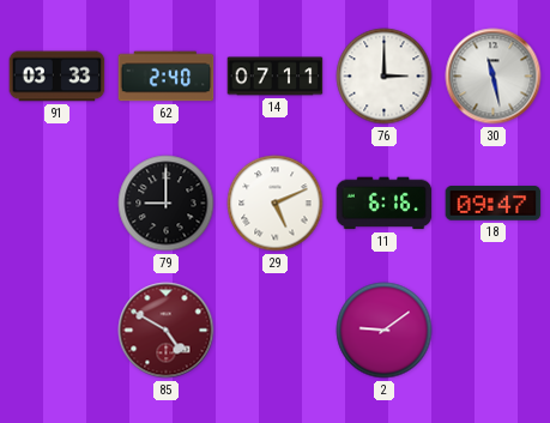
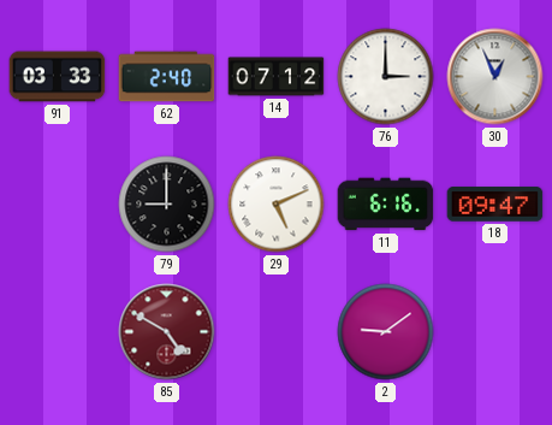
14: 07:11 -> 07:12 (277, 77)
30: 11:28 -> 12:56 (495, 77)
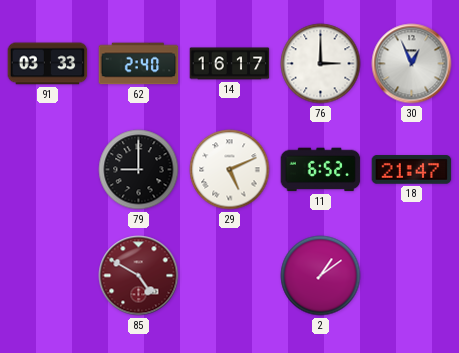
14: 07:12 -> 16:17 (230, 64)
11: 6:16 -> 6:52 (321, 170)
18: 09:47 -> 21:47 (412, 170)
2: 9:09 -> 1:09 (321, 276)
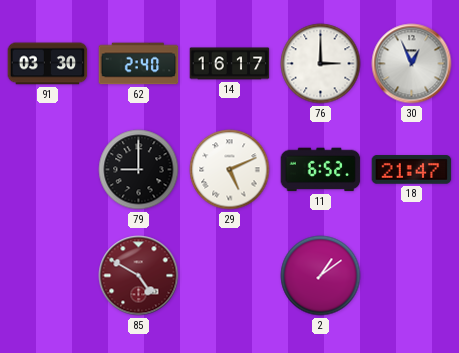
91: 03:33 -> 03:30 (48, 64)
